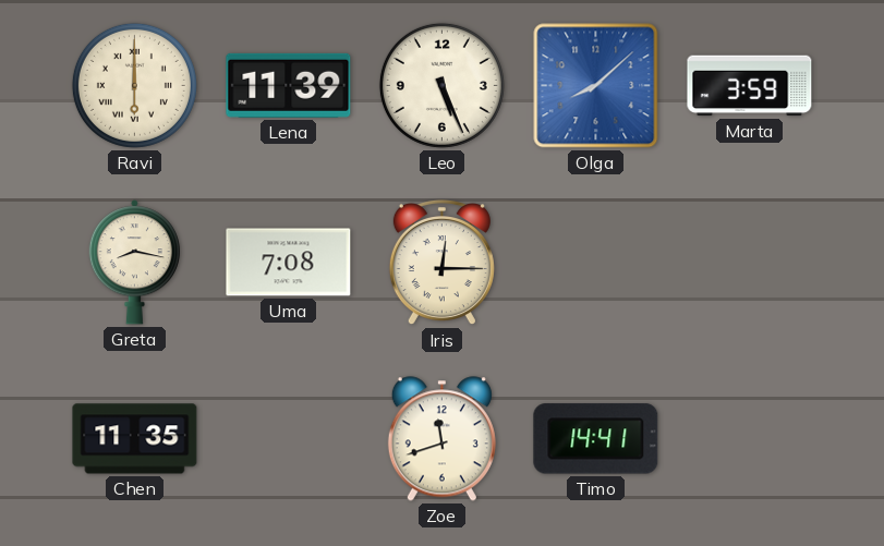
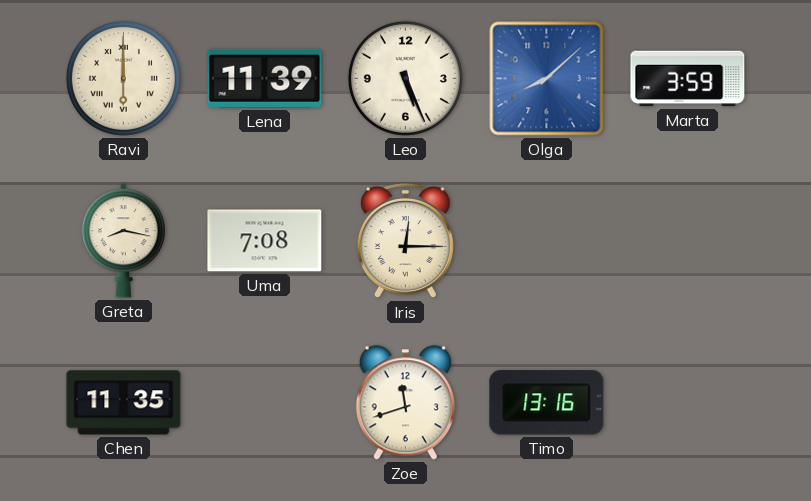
Timo: 14:41 -> 13:16 (547, 403)
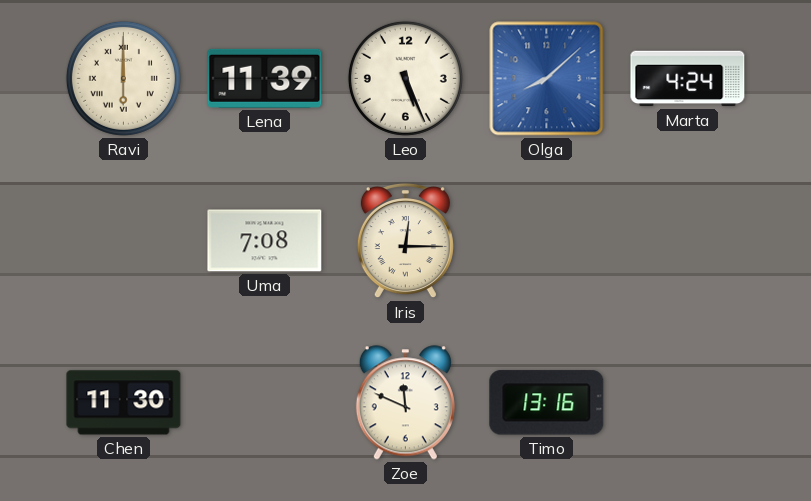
Marta: 3:59 -> 4:24 (688, 79)
Greta: 8:17 -> none (123, 241)
Chen: 11:35 -> 11:30 (124, 403)
Zoe: 11:42 -> 11:49 (405, 403)
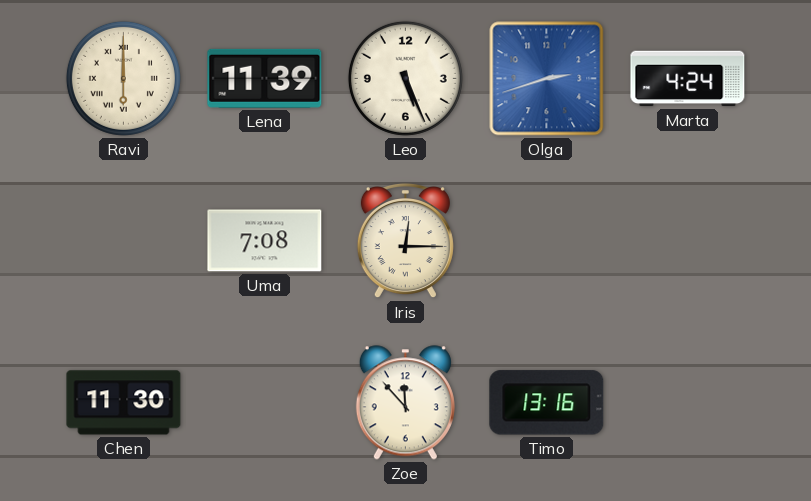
Olga: 8:08 -> 2:42 (547, 79)
Zoe: 11:49 -> 11:53 (405, 403)
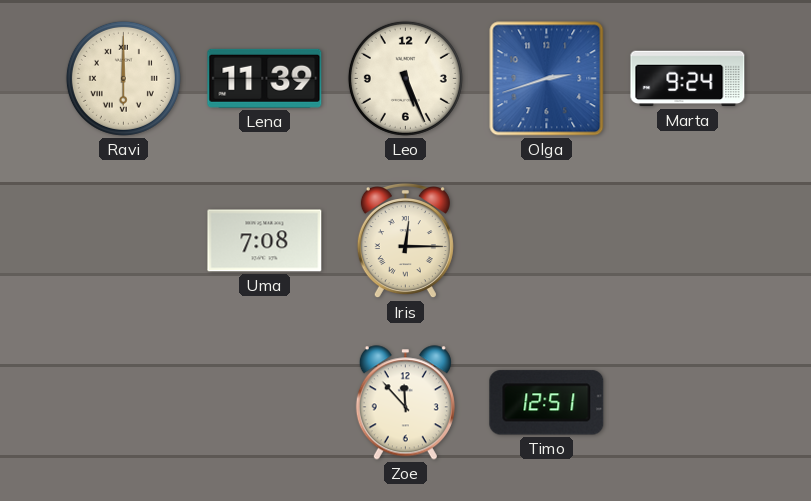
Marta: 4:24 -> 9:24 (688, 79)
Chen: 11:30 -> none (124, 403)
Timo: 13:16 -> 12:51 (547, 403)
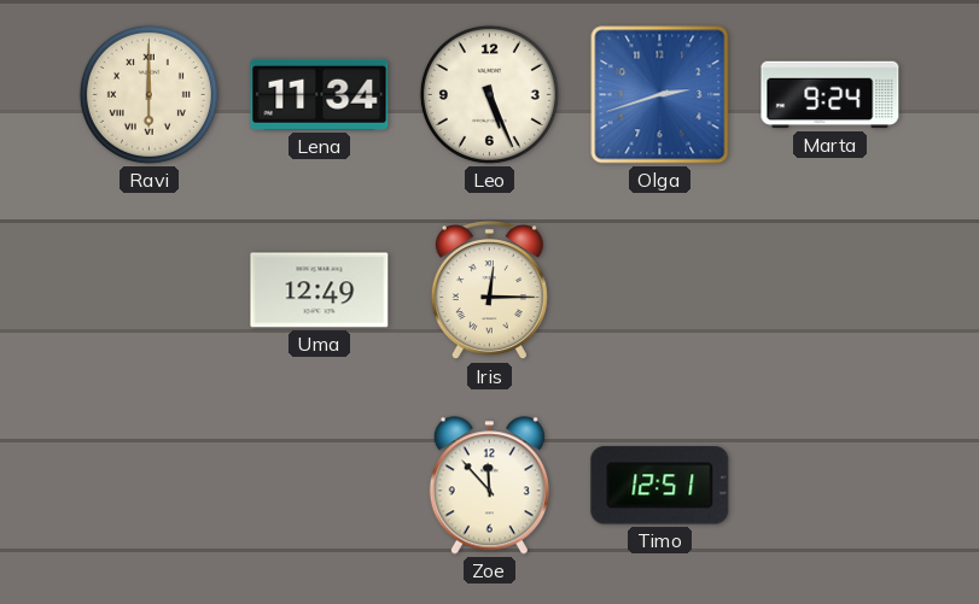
Lena: 11:39 -> 11:34 (320, 94)
Uma: 7:08 -> 12:49 (320, 291)
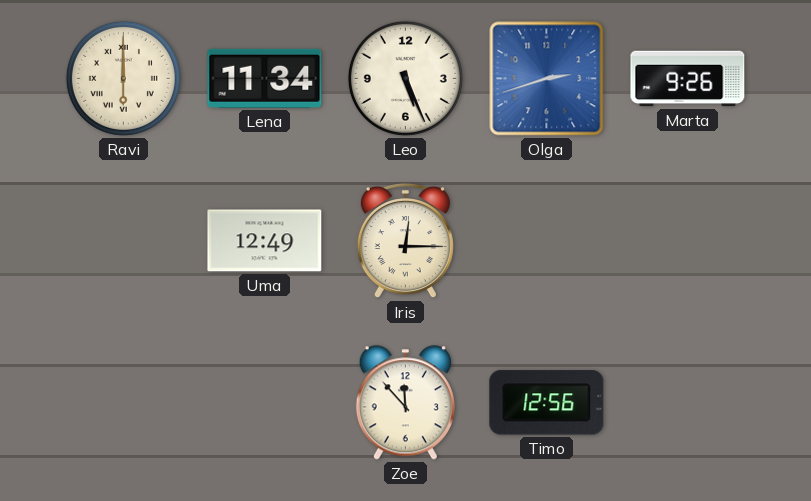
Marta: 9:24 -> 9:26 (688, 79)
Timo: 12:51 -> 12:56 (547, 403)
